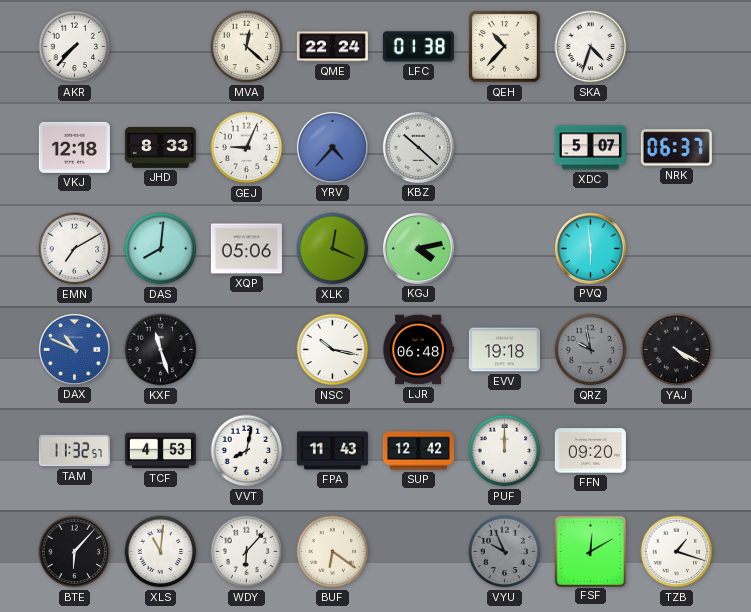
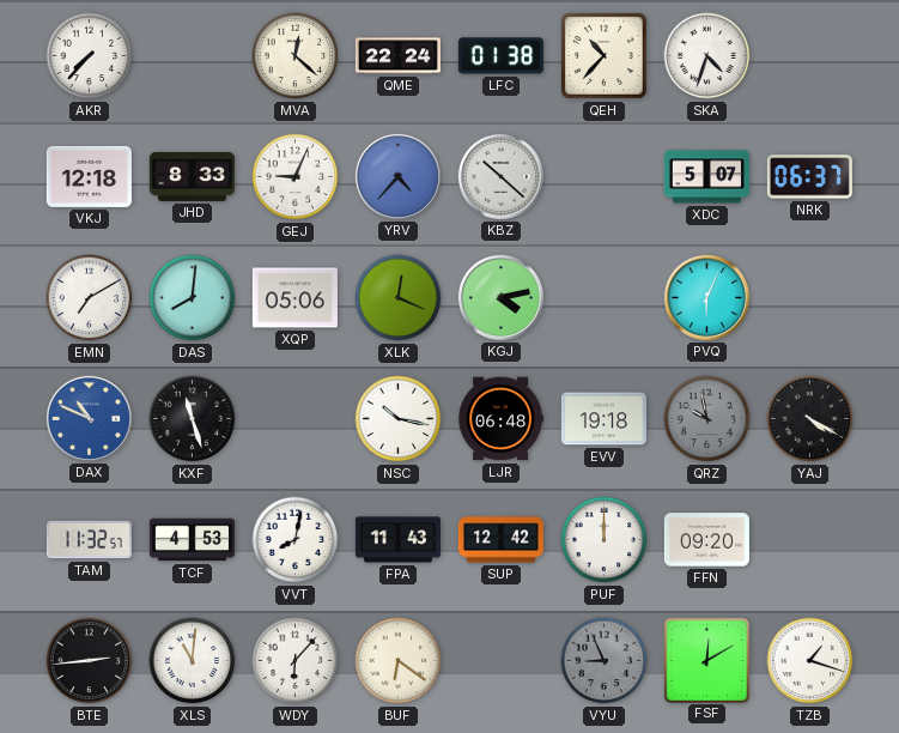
PVQ: 5:59 -> 6:04 (706, 297)
BTE: 6:07 -> 2:44 (90, 661)
VYU: 9:56 -> 8:56 (605, 661)
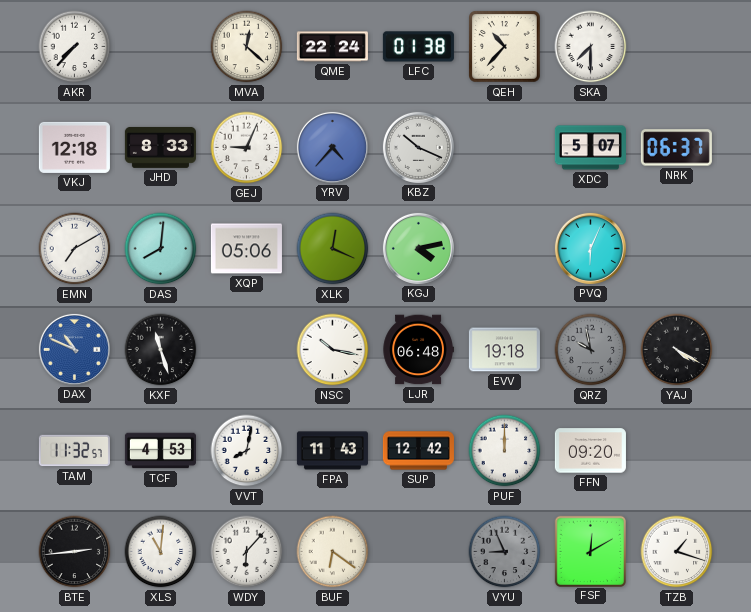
SKA: 4:33 -> 7:30 (591, 47)
KBZ: 10:22 -> 10:19 (418, 147)
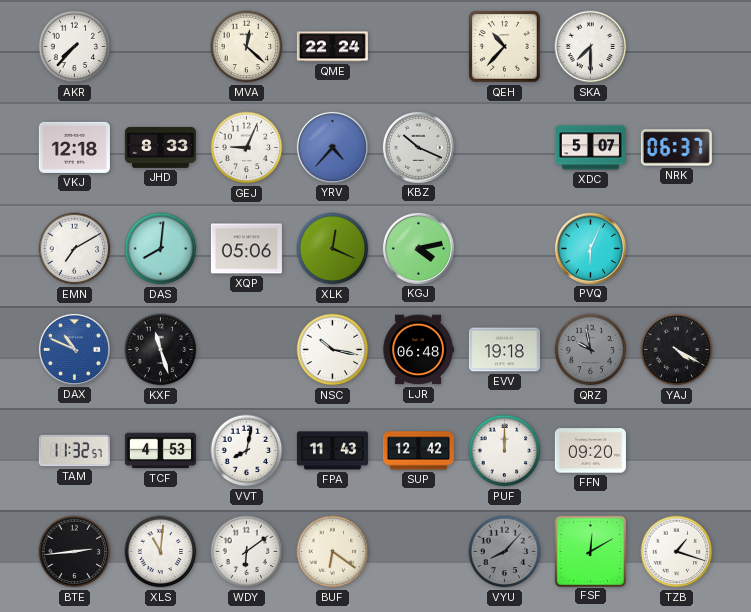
LFC: 01:38 -> none (418, 47)
WDY: 6:07 -> 6:09 (247, 552)
VYU: 8:56 -> 8:07 (505, 552)
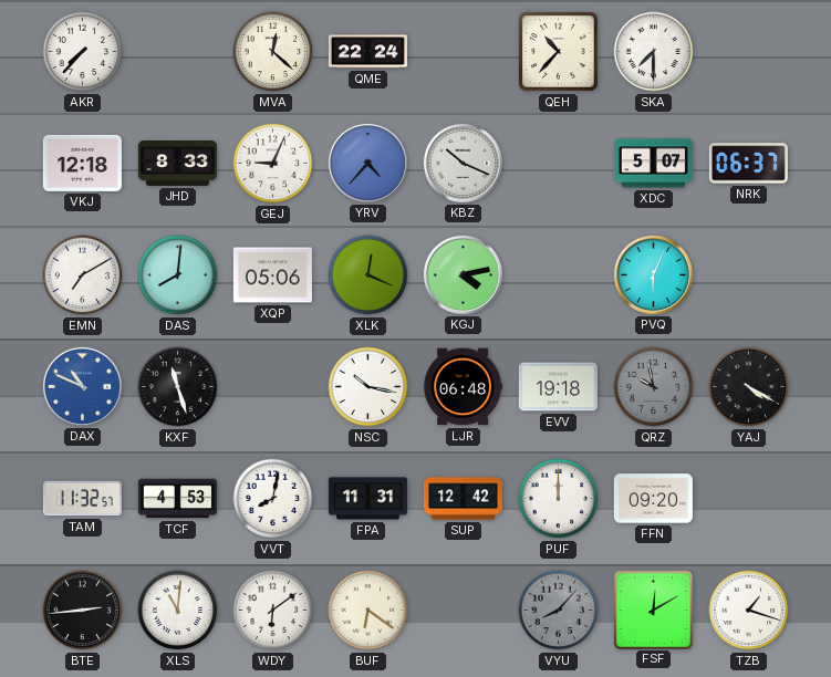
FPA: 11:43 -> 11:31 (367, 499)
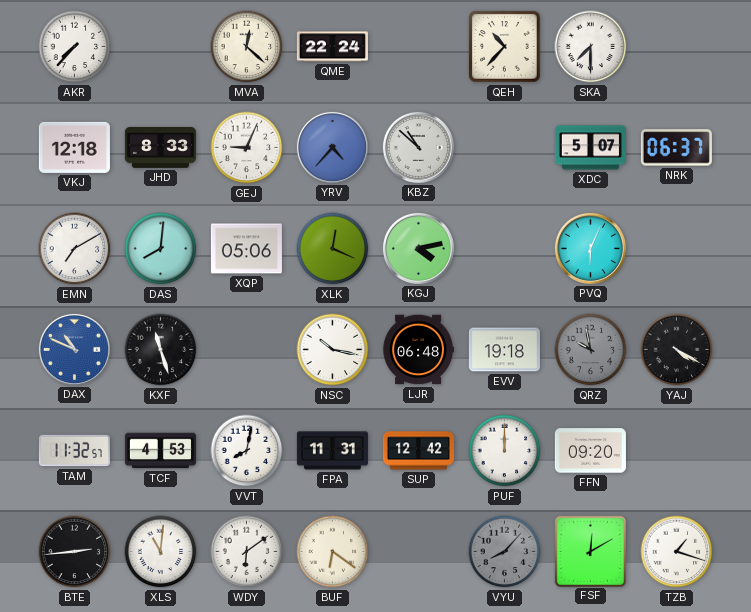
KBZ: 10:19 -> 10:52 (418, 147)
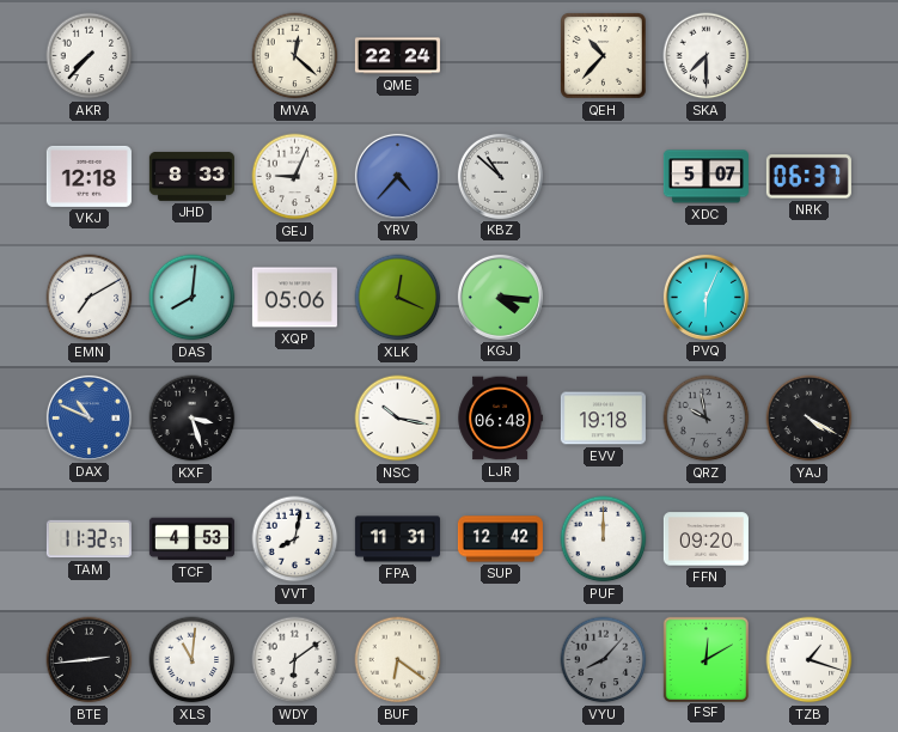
KGJ: 4:13 -> 4:16 (500, 297)
KXF: 11:27 -> 3:27 (193, 419)
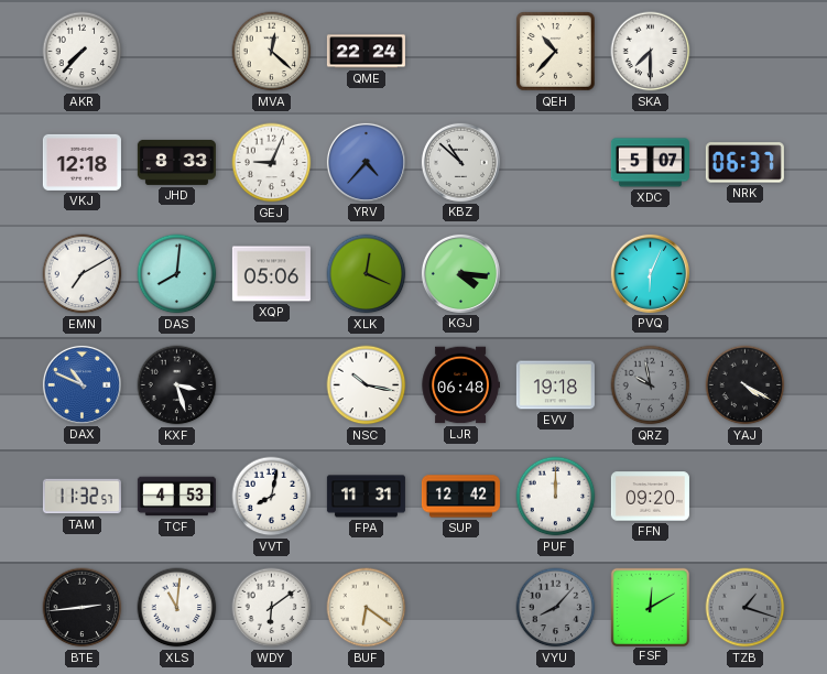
TZB dial: white -> grey (746, 608)
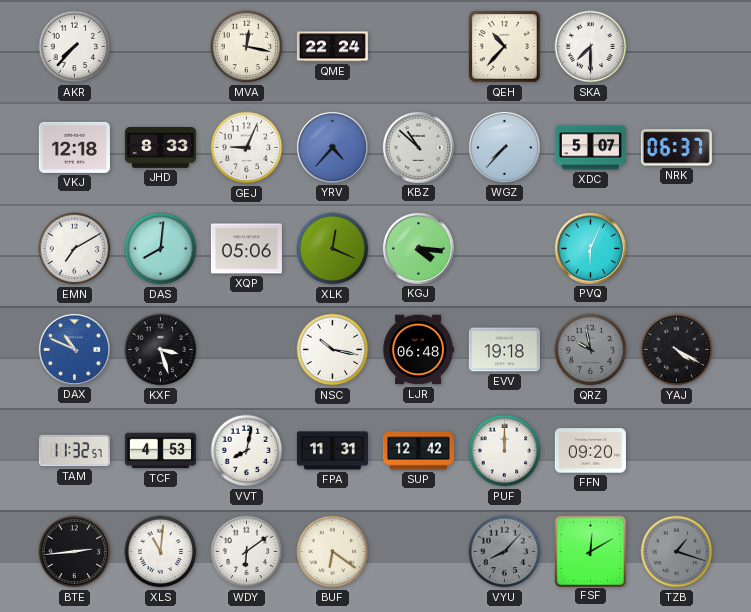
MVA: 12:22 -> 12:17 (247, 47)
WGZ: none -> 7:37 (504, 147)
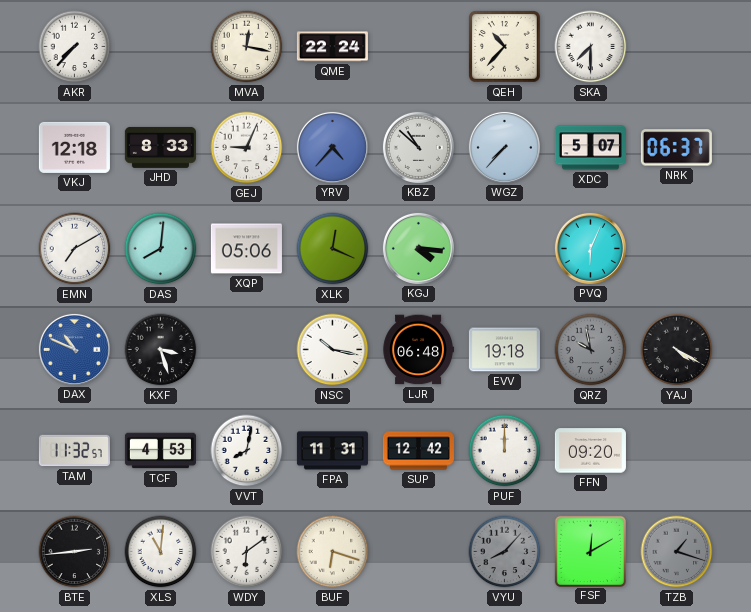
BUF: 6:21 -> 6:18 (333, 552)
